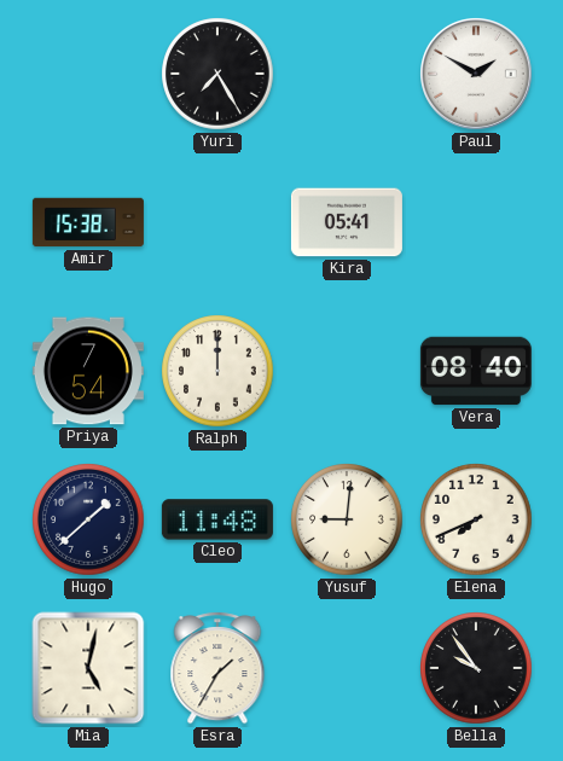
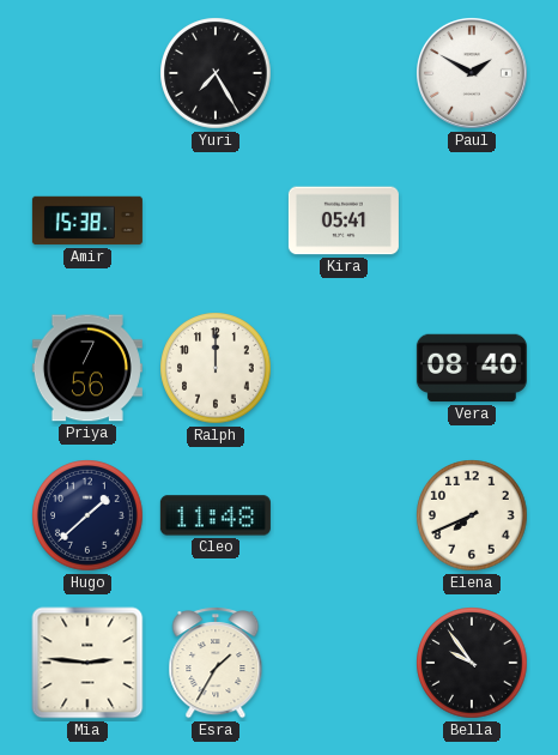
Priya: 7:54 -> 7:56 (87, 368)
Yusuf: 9:01 -> none (347, 519)
Mia: 5:02 -> 2:46 (87, 663)
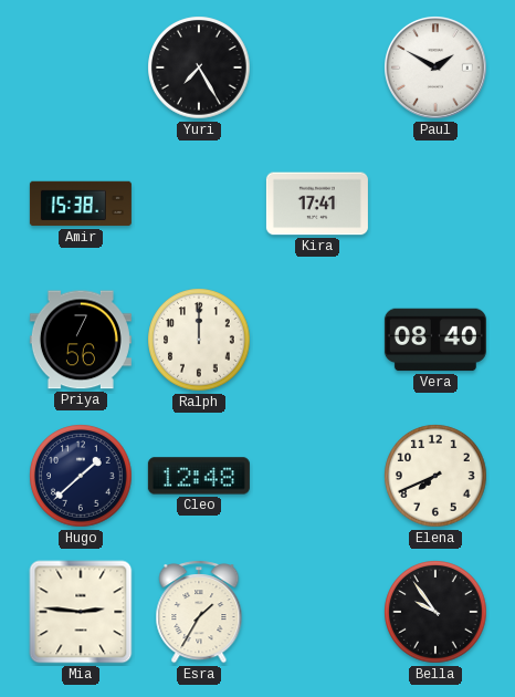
Kira: 05:41 -> 17:41 (317, 204)
Cleo: 11:48 -> 12:48 (199, 476)
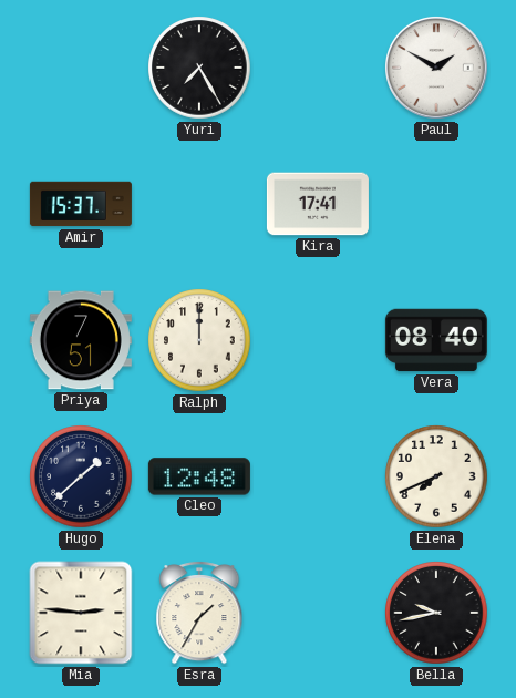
Amir: 15:38 -> 15:37 (81, 204)
Priya: 7:56 -> 7:51 (81, 340)
Bella: 9:54 -> 9:43 (436, 613)
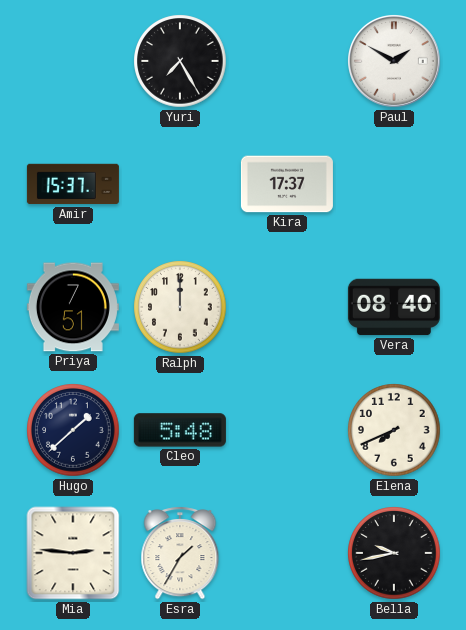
Kira: 17:41 -> 17:37 (287, 184)
Cleo: 12:48 -> 5:48 (180, 430)
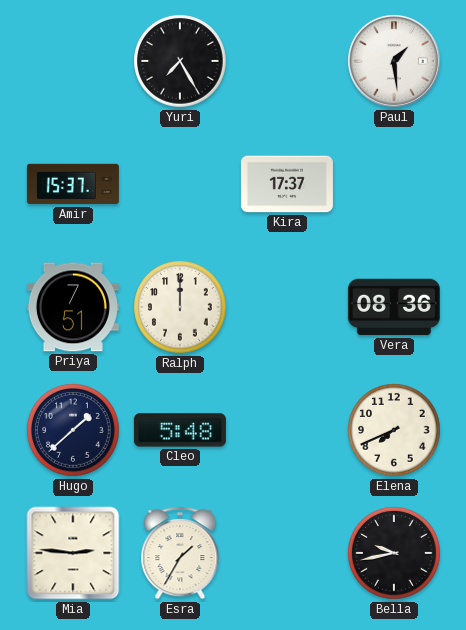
Paul: 1:50 -> 1:29 (395, 62)
Vera: 08:40 -> 08:36 (394, 307)
